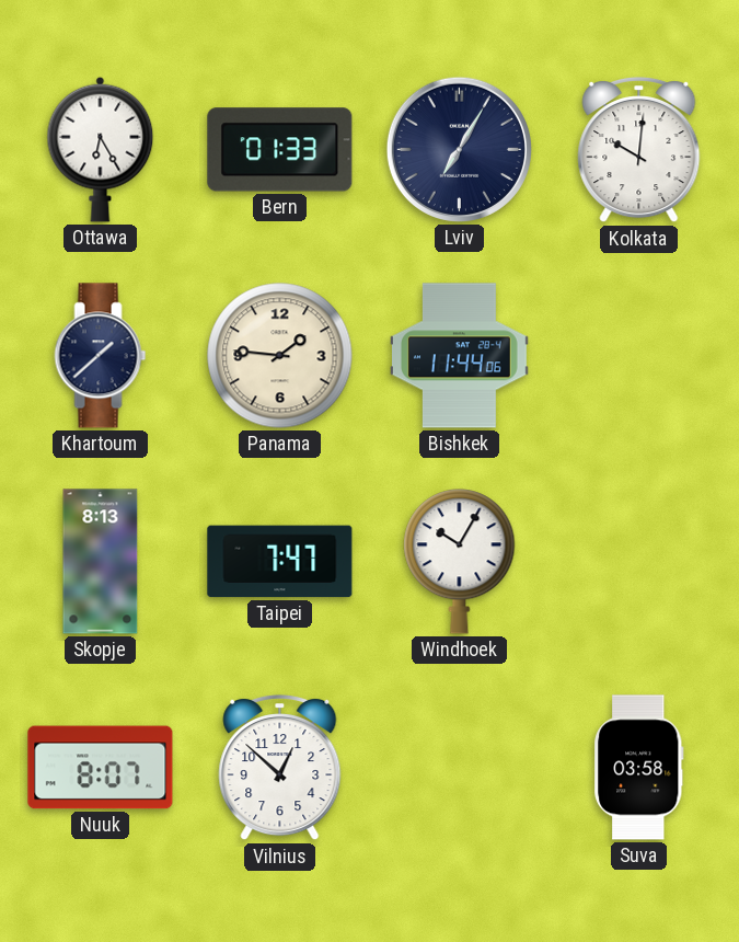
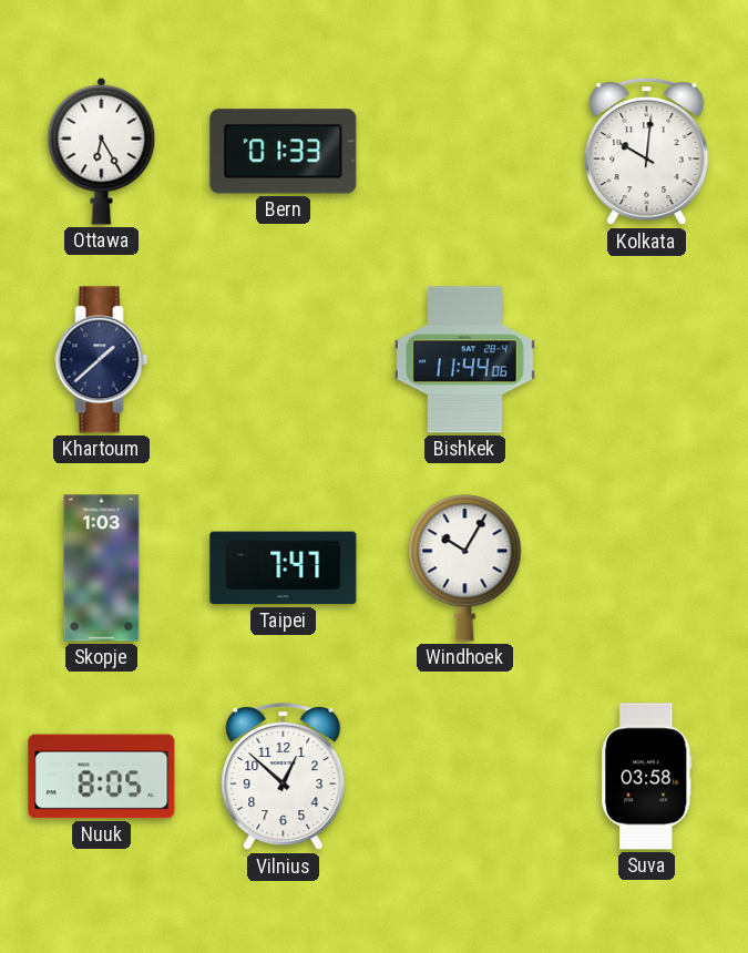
Lviv: 7:05 -> none (459, 149)
Panama: 1:46 -> none (280, 356)
Skopje: 8:13 -> 1:03 (102, 568)
Nuuk: 8:07 -> 8:05 (102, 777)
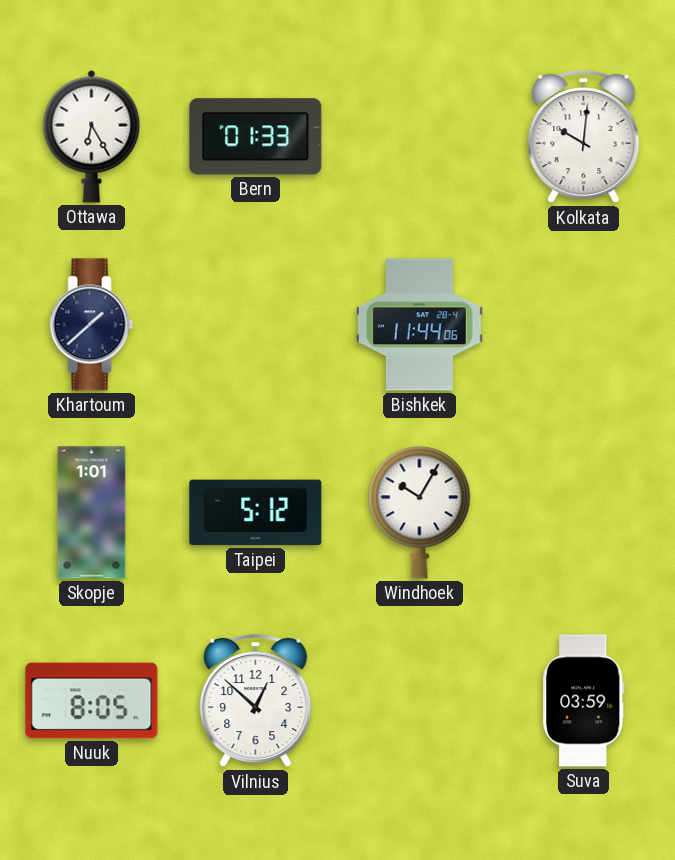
Skopje: 1:03 -> 1:01 (92, 513)
Taipei: 7:47 -> 5:12 (256, 513)
Suva: 03:58 -> 03:59 (584, 701)
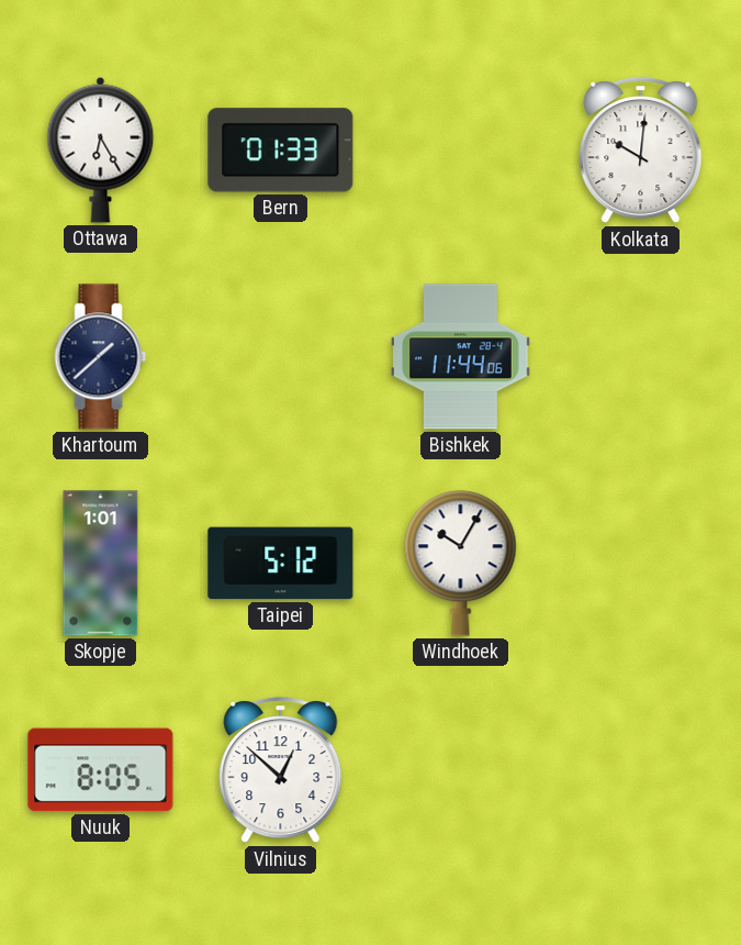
Suva: 03:59 -> none (584, 701)
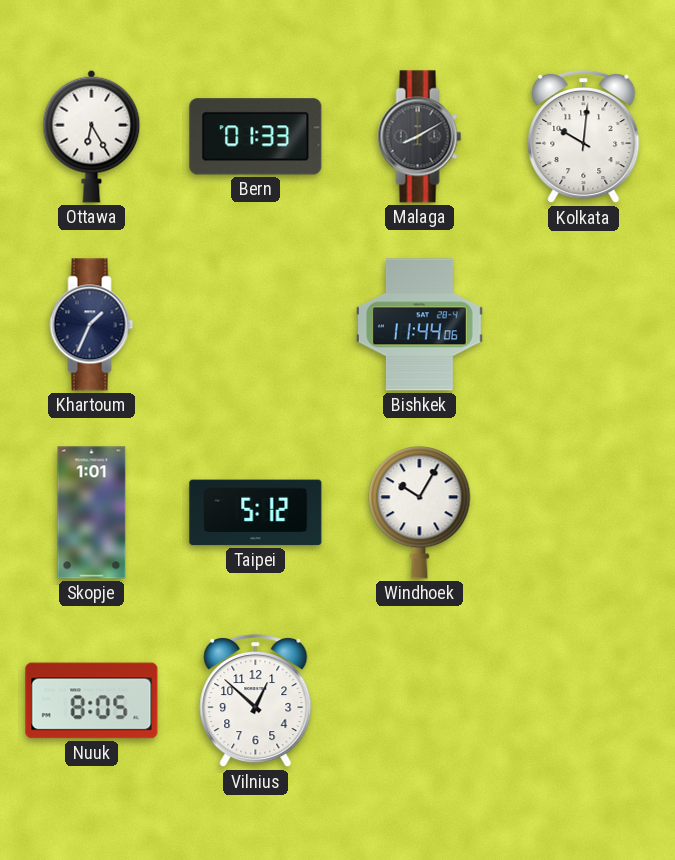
Malaga: none -> 8:10 (420, 137)
Khartoum: 1:38 -> 1:34 (92, 325)
